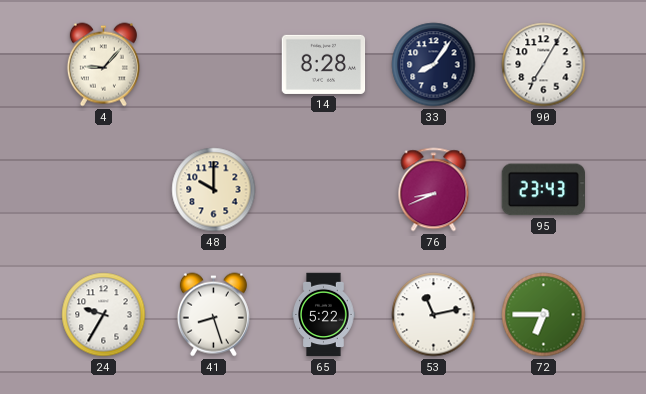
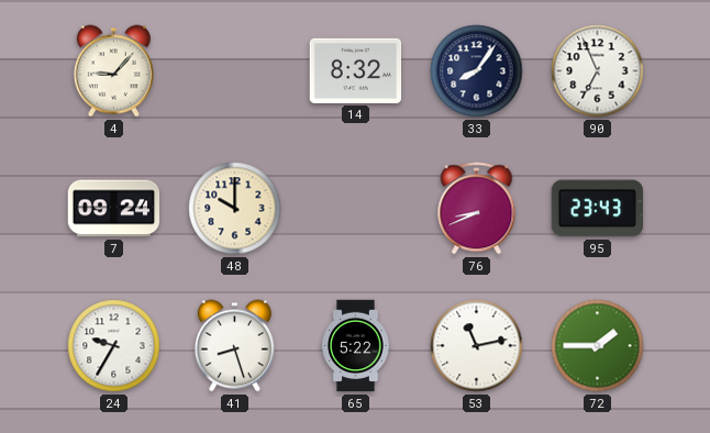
14: 8:28 -> 8:32 (356, 70)
90: 7:05 -> 6:56 (598, 71)
7: none -> 09:24 (114, 209)
72: 6:45 -> 1:45 (598, 346)
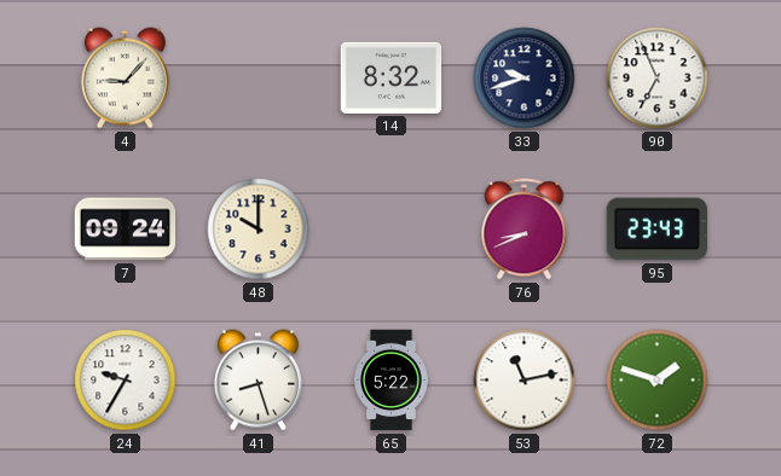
33: 8:06 -> 9:42 (525, 79)
72: 1:45 -> 1:48 (658, 381)
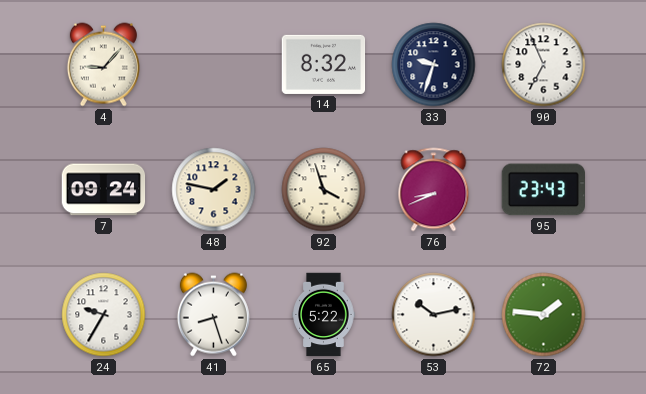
33: 9:42 -> 9:33 (434, 65)
48: 10:00 -> 1:47 (214, 190)
92: none -> 3:57 (324, 190)
53: 11:13 -> 10:13 (434, 315)
72: 1:48 -> 1:46 (544, 315)
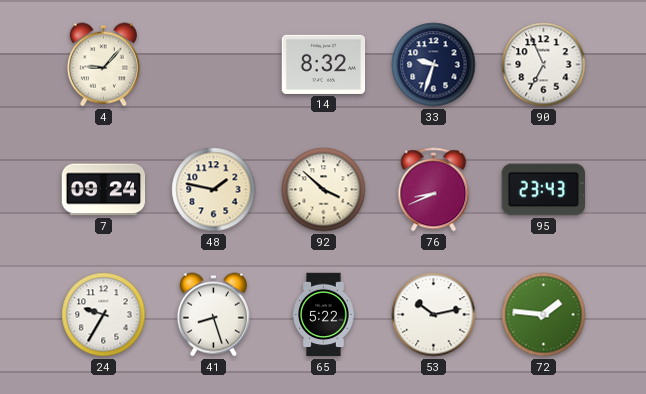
92: 3:57 -> 3:52 (324, 190)
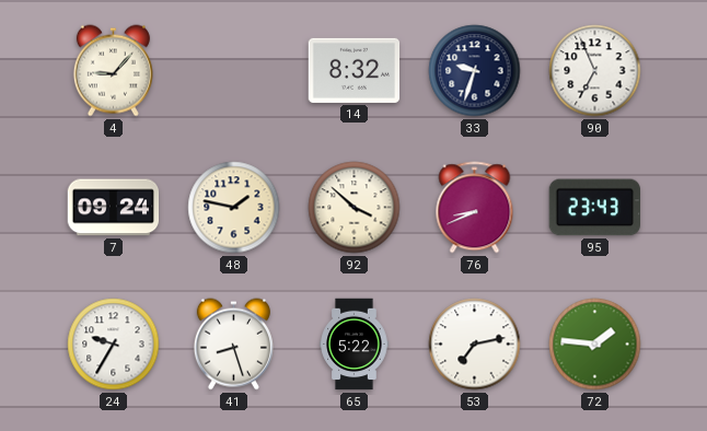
53: 10:13 -> 7:13 (475, 345)
